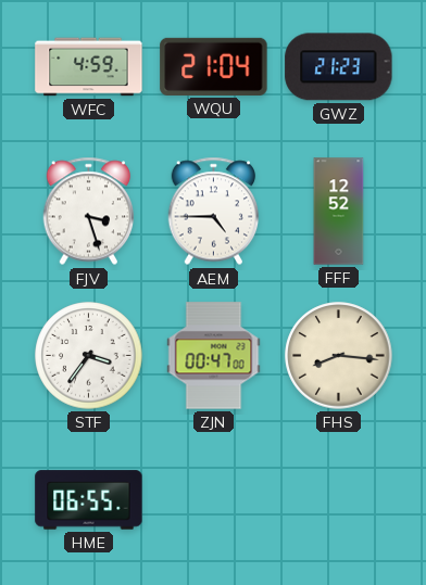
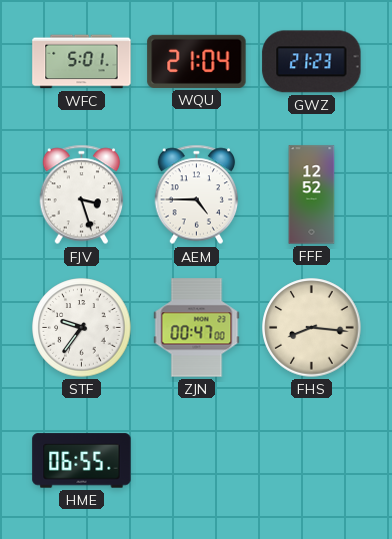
WFC: 4:59 -> 5:01 (82, 62)
STF: 3:36 -> 9:36 (82, 328)
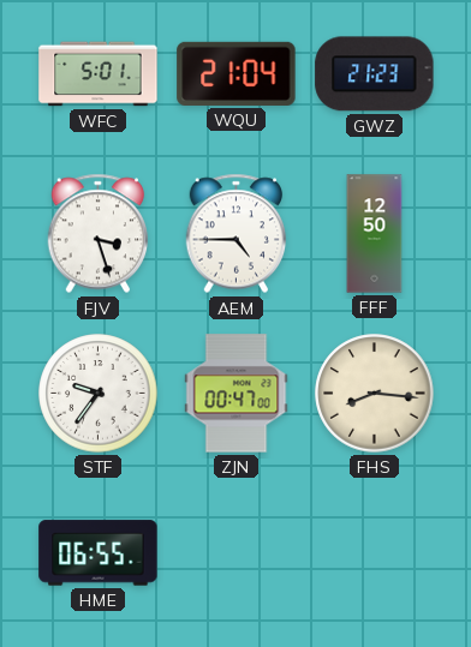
FFF: 12:52 -> 12:50 (375, 234)
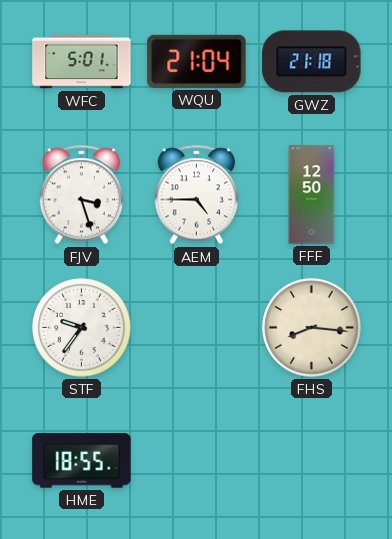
GWZ: 21:23 -> 21:18 (312, 62)
ZJN: 00:47 -> none (237, 394)
HME: 06:55 -> 18:55 (82, 461)
